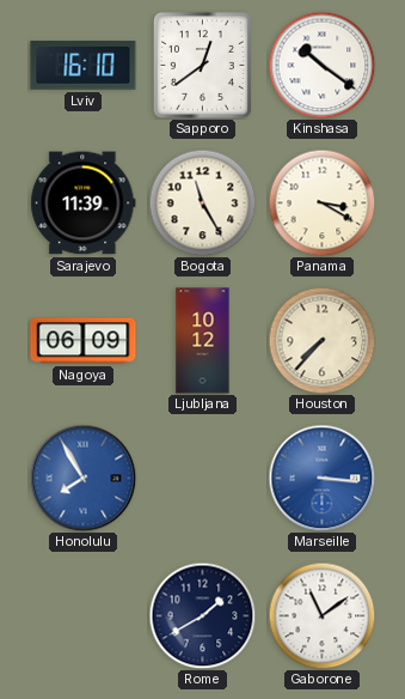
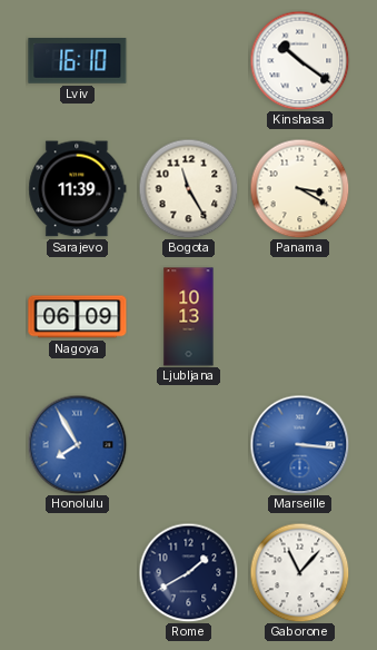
Sapporo: 12:39 -> none (202, 65)
Ljubljana: 10:12 -> 10:13 (189, 317)
Houston: 7:37 -> none (321, 340)
Gaborone: 11:09 -> 11:07 (299, 572)
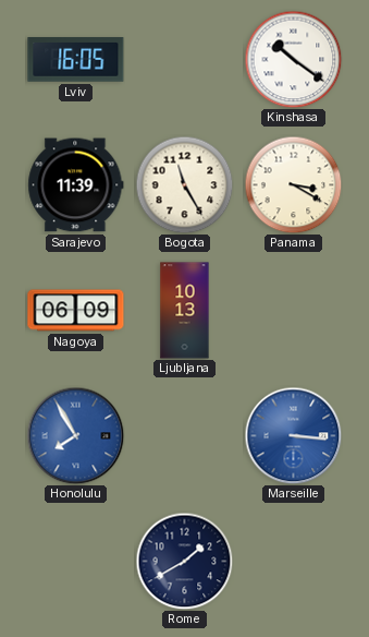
Lviv: 16:10 -> 16:05 (76, 60)
Gaborone: 11:07 -> none (299, 572)
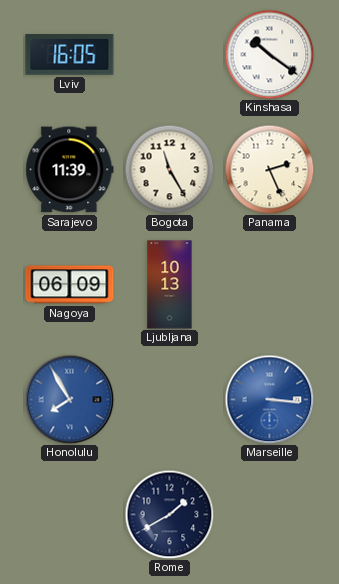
Panama: 3:20 -> 2:26 (269, 169)
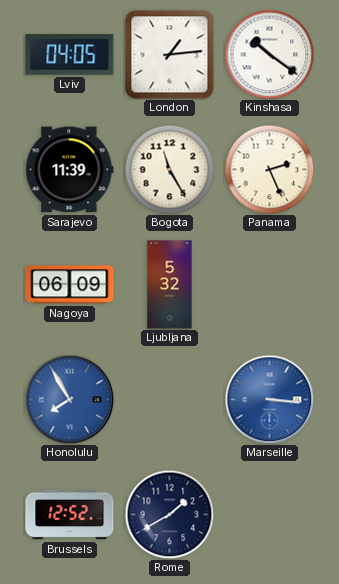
Lviv: 16:05 -> 04:05 (70, 55)
London: none -> 1:14 (170, 55)
Ljubljana: 10:13 -> 5:32 (170, 285)
Brussels: none -> 12:52 (70, 515)
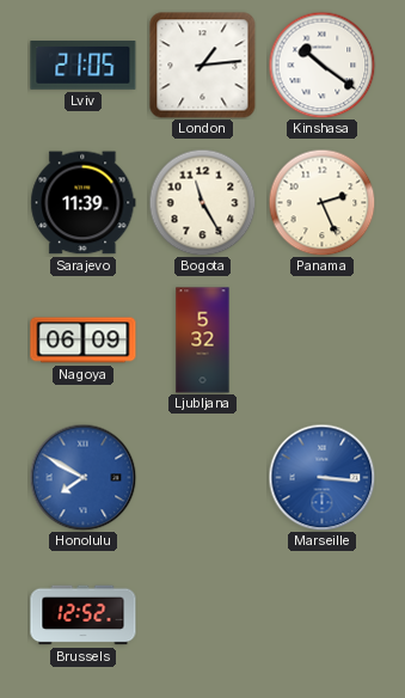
Lviv: 04:05 -> 21:05 (84, 66)
Honolulu: 7:55 -> 7:50 (82, 477)
Rome: 1:40 -> none (169, 514)
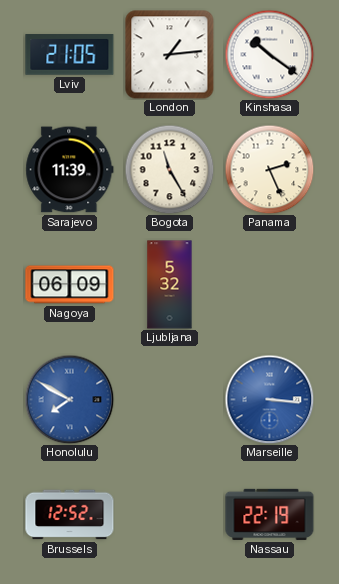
Nassau: none -> 22:19 (270, 514)
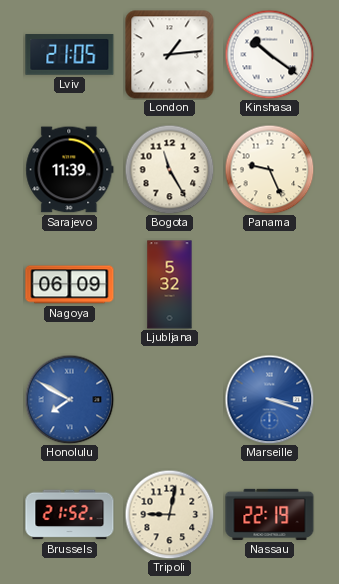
Panama: 2:26 -> 9:26 (269, 169)
Marseille: 3:16 -> 3:18 (269, 399)
Brussels: 12:52 -> 21:52 (70, 515)
Tripoli: none -> 9:02 (169, 514)
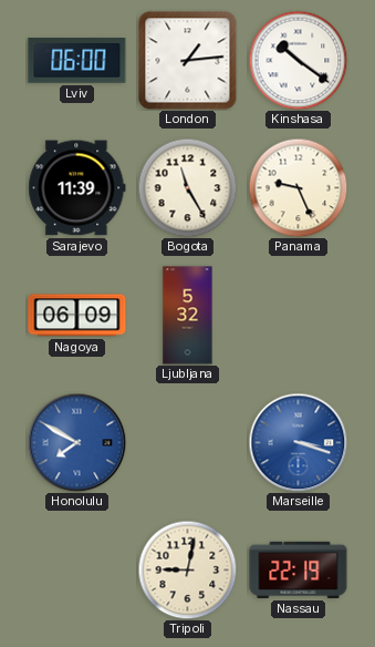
Lviv: 21:05 -> 06:00 (77, 61)
Brussels: 21:52 -> none (70, 515)
